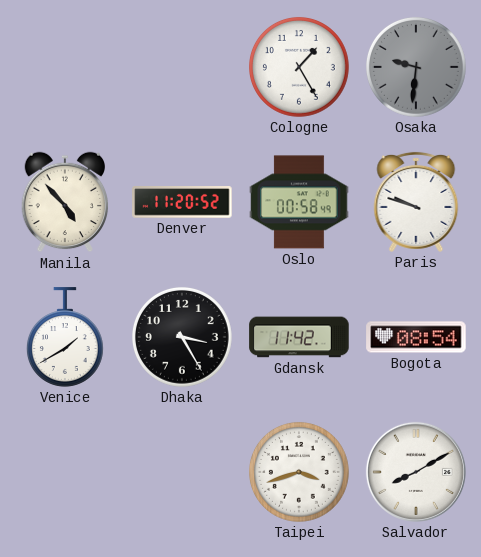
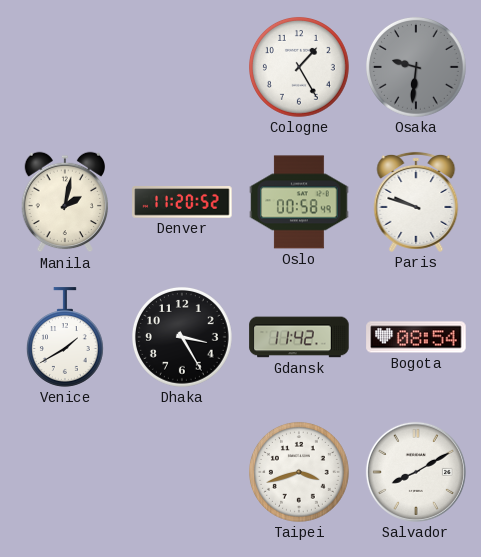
Manila: 4:53 -> 2:02 (65, 202)
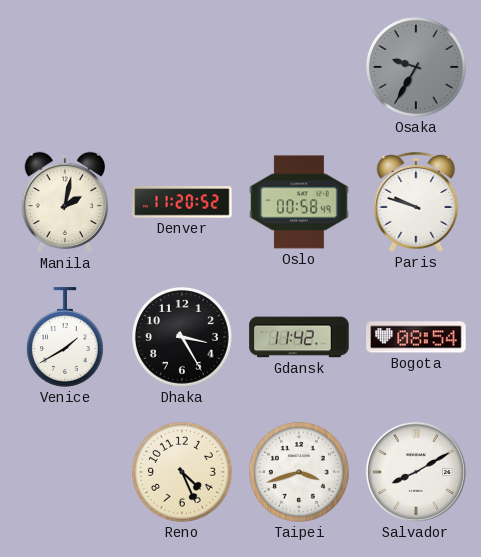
Cologne: 1:25 -> none (300, 67)
Osaka: 9:31 -> 9:35 (417, 67)
Reno: none -> 4:26 (183, 472)
